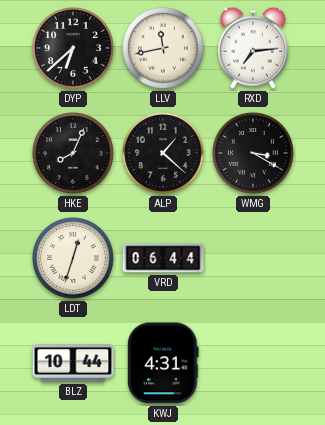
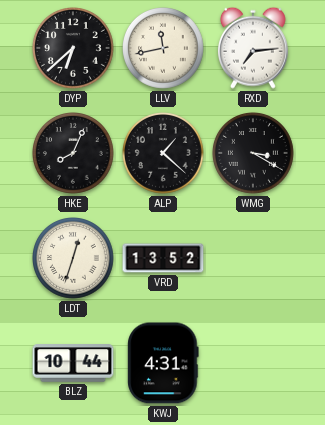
VRD: 06:44 -> 13:52 (163, 258)
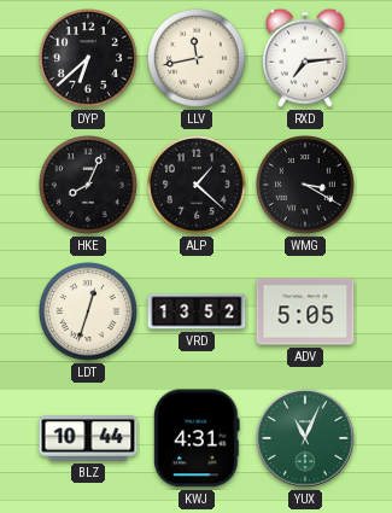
ADV: none -> 5:05 (305, 311)
YUX: none -> 11:04 (305, 438)
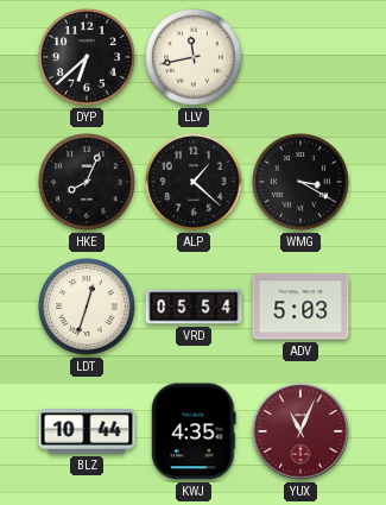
RXD: 7:14 -> none (305, 58)
VRD: 13:52 -> 05:54 (194, 307)
ADV: 5:05 -> 5:03 (300, 307)
KWJ: 4:31 -> 4:35 (194, 431)
YUX dial: green -> burgundy (300, 431)
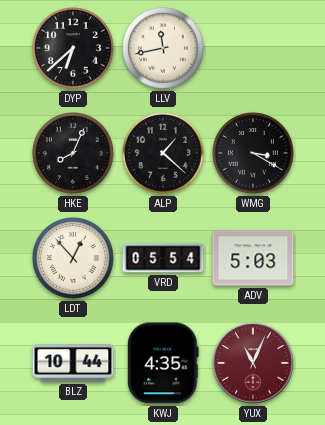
LDT: 12:33 -> 12:53 (74, 259)
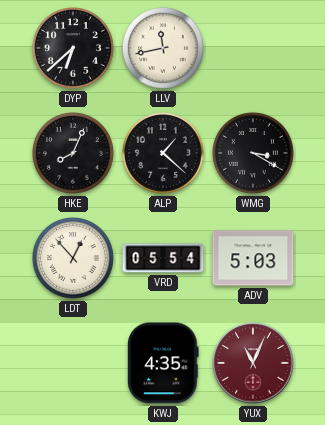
BLZ: 10:44 -> none (73, 363)
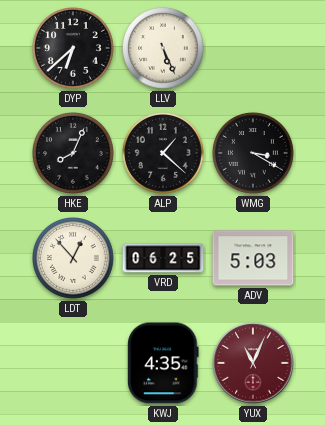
LLV: 11:43 -> 5:26 (164, 49)
VRD: 05:54 -> 06:25 (163, 258)
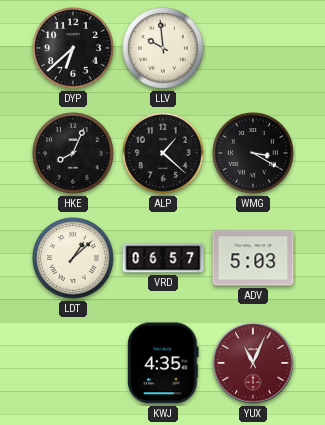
LLV: 5:26 -> 9:59 (164, 49)
LDT: 12:53 -> 1:08 (74, 259)
VRD: 06:25 -> 06:57 (163, 258)
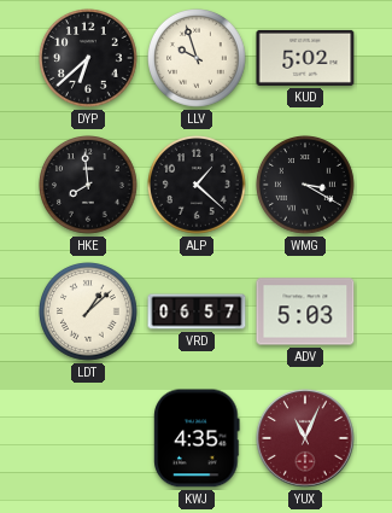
LLV: 9:59 -> 9:57 (198, 59)
KUD: none -> 5:02 (305, 58)
HKE: 8:04 -> 7:59 (89, 186)
